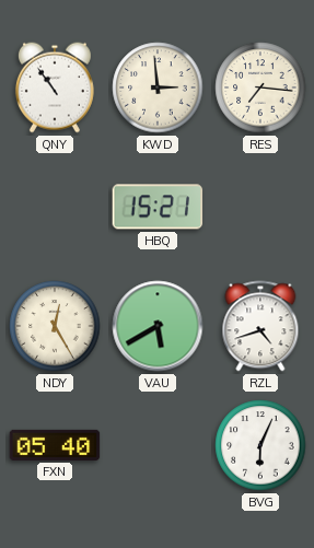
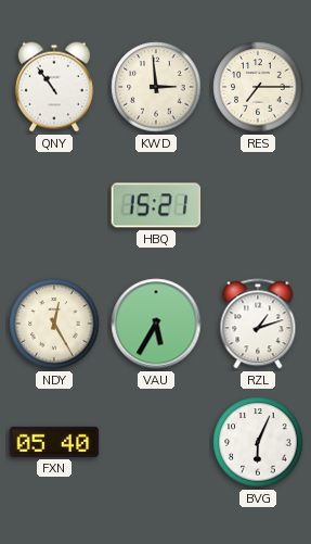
RES: 7:16 -> 7:15 (258, 87)
VAU: 5:40 -> 5:35 (156, 324)
RZL: 4:42 -> 1:12 (258, 324)
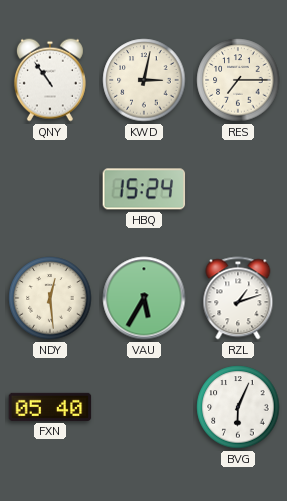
KWD: 2:59 -> 3:02 (144, 80)
HBQ: 15:21 -> 15:24 (144, 189)
NDY: 12:25 -> 12:29 (50, 298)
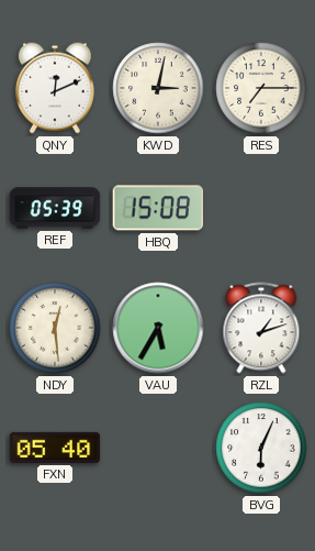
QNY: 10:54 -> 12:11 (55, 88)
REF: none -> 05:39 (55, 208)
HBQ: 15:24 -> 15:08 (158, 208)
